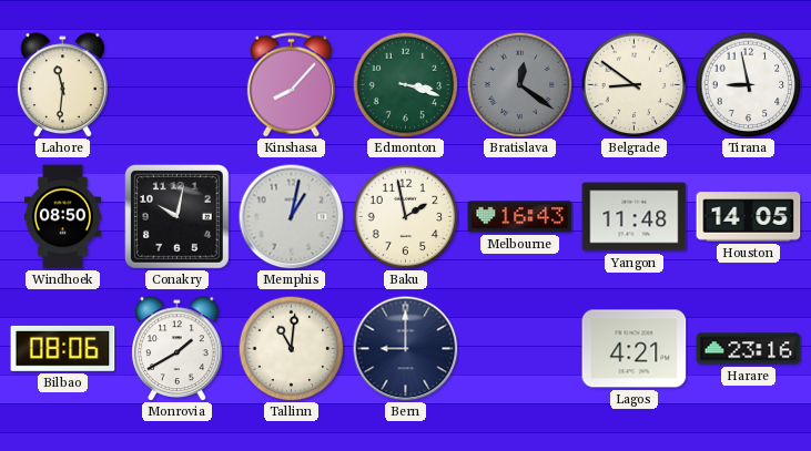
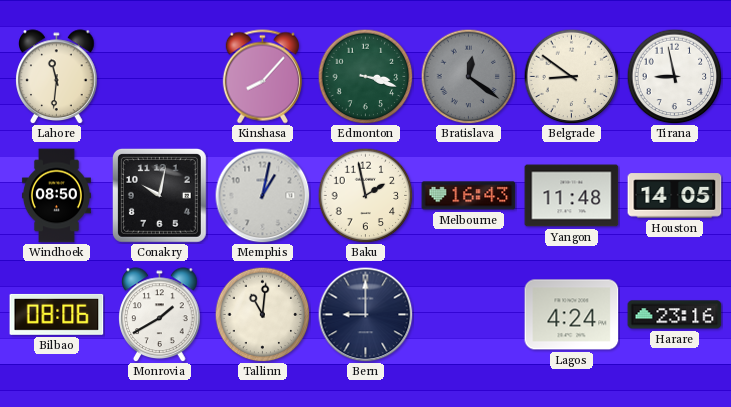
Lagos: 4:21 -> 4:24 (572, 315)
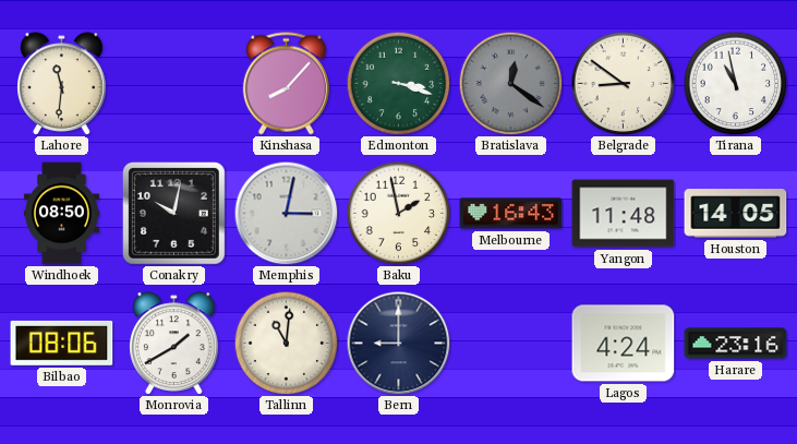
Tirana: 8:58 -> 10:58 (735, 83)
Memphis: 1:02 -> 3:02 (286, 213)
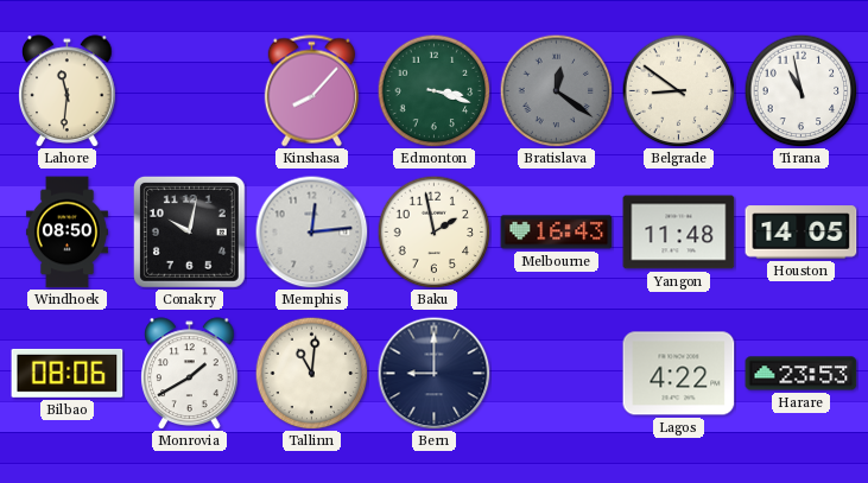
Memphis: 3:02 -> 12:14 (311, 231)
Lagos: 4:24 -> 4:22 (679, 374)
Harare: 23:16 -> 23:53 (802, 374)
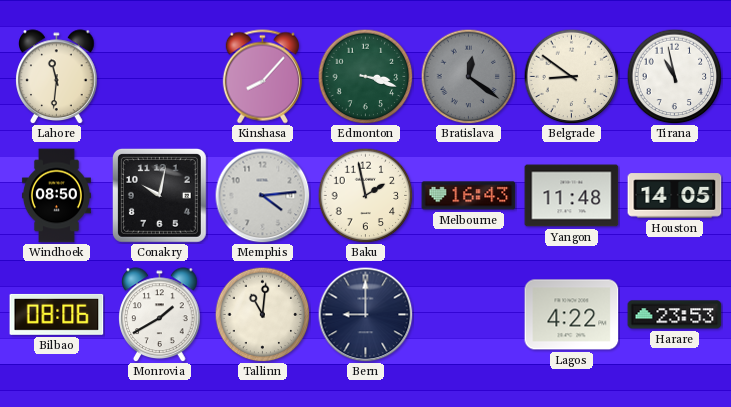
Memphis: 12:14 -> 4:14 (262, 195)
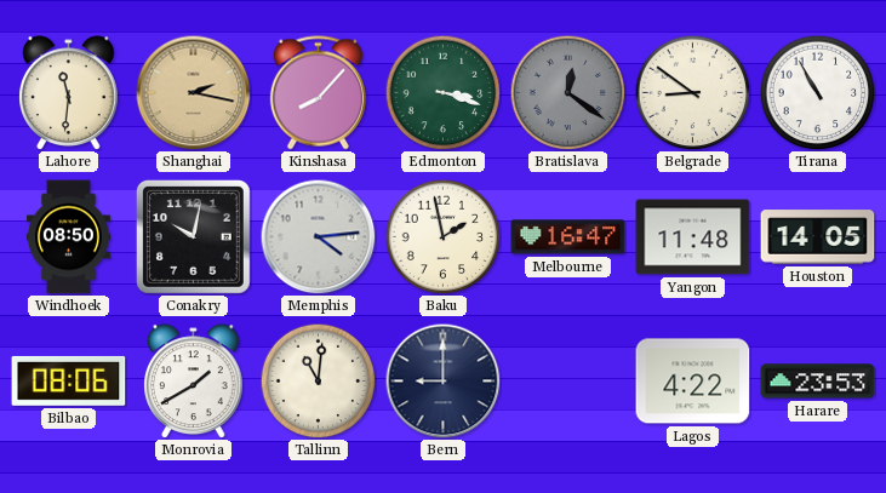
Shanghai: none -> 2:17 (193, 92)
Tirana: 10:58 -> 10:55 (817, 92)
Melbourne: 16:43 -> 16:47 (568, 237)
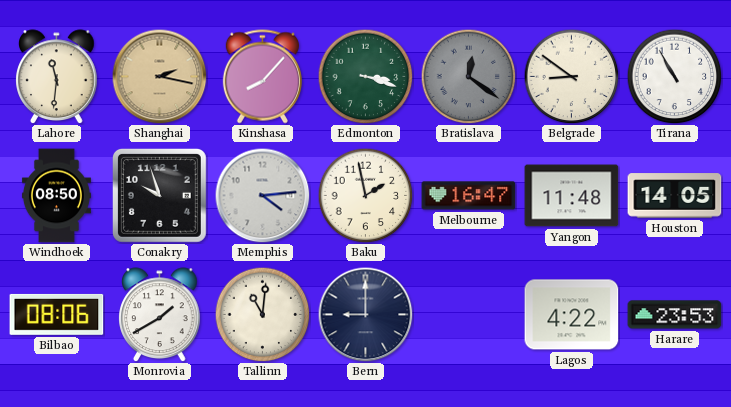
Conakry: 10:02 -> 9:57 (159, 195)
